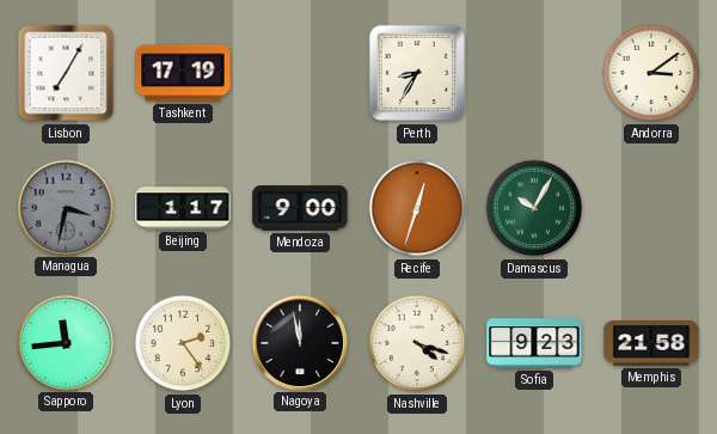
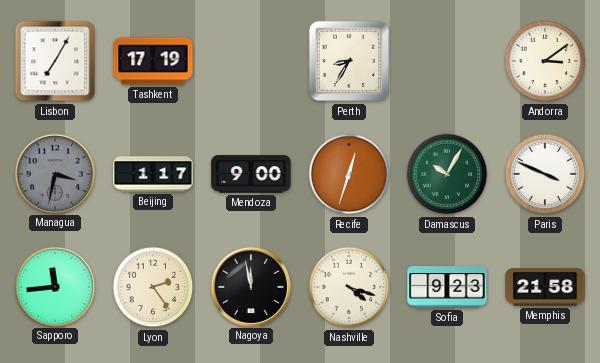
Paris: none -> 3:49 (545, 174)
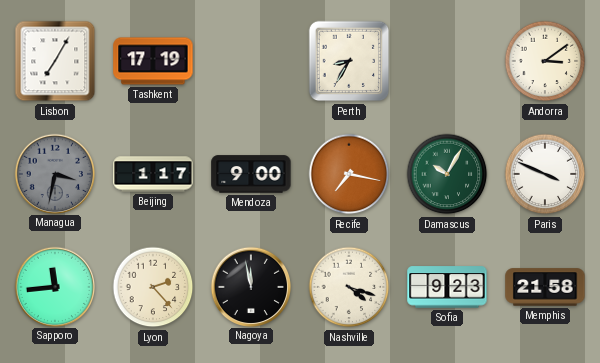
Recife: 12:33 -> 7:17 (349, 174)
Lyon: 2:24 -> 2:23 (153, 287)
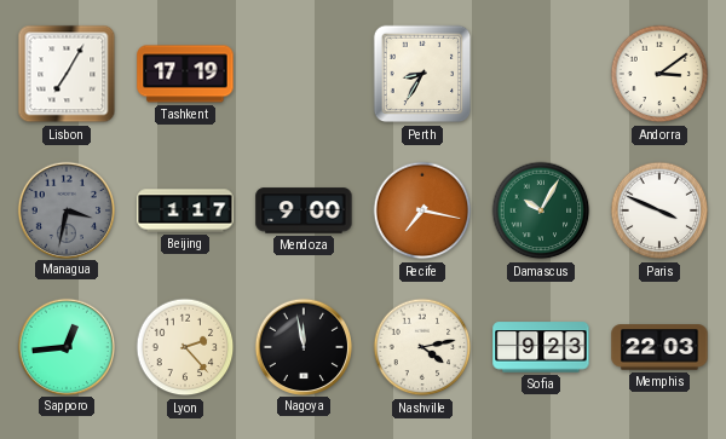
Sapporo: 11:44 -> 12:44 (65, 346)
Nashville: 4:18 -> 4:13 (422, 347)
Memphis: 21:58 -> 22:03 (659, 347)
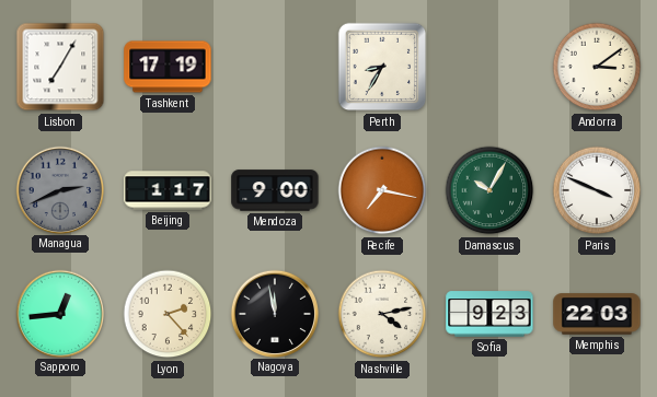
Managua: 3:32 -> 2:41 (59, 189)
